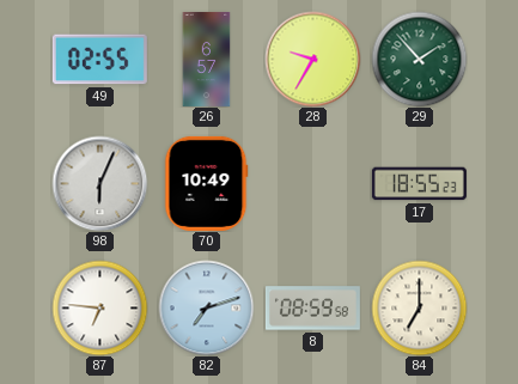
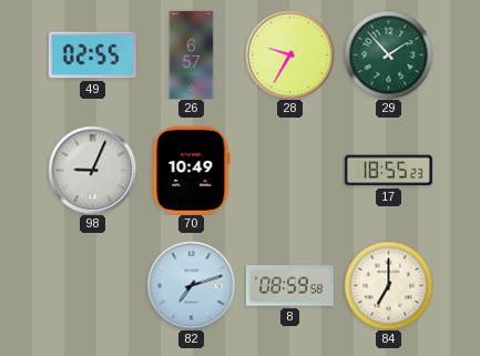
98: 6:04 -> 9:04 (92, 170)
87: 6:46 -> none (99, 307)
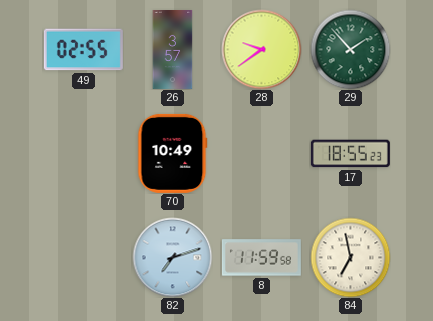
26: 6:57 -> 3:57 (173, 49)
28: 9:35 -> 9:39 (261, 49)
98: 9:04 -> none (92, 170)
8: 08:59 -> 11:59 (261, 258)
84: 7:00 -> 6:58 (350, 257)
